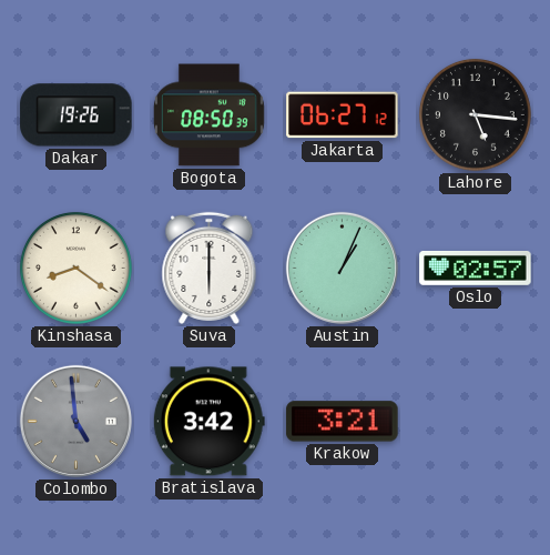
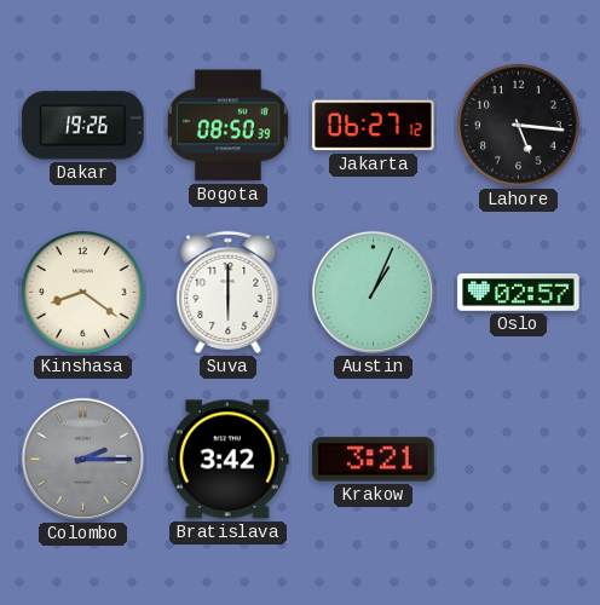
Colombo: 4:59 -> 2:15 (82, 459)
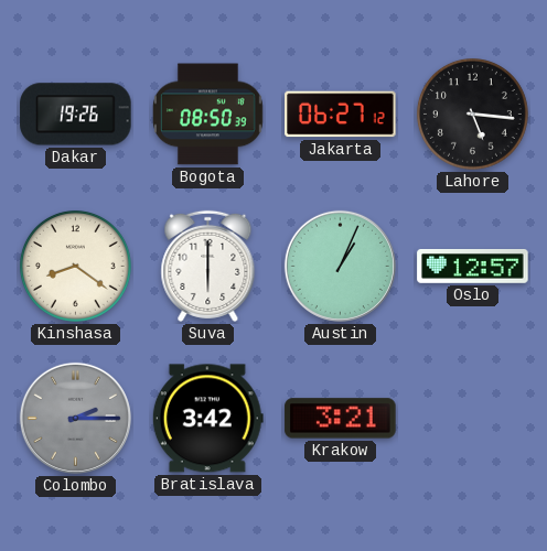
Oslo: 02:57 -> 12:57 (473, 267)
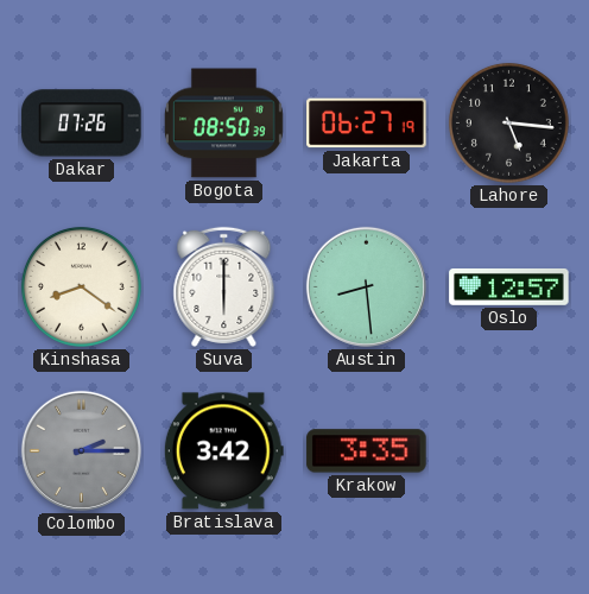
Dakar: 19:26 -> 07:26 (82, 124)
Jakarta: 06:27:12 -> 06:27:19 (367, 124)
Austin: 1:04 -> 8:29 (366, 286)
Krakow: 3:21 -> 3:35 (367, 451)
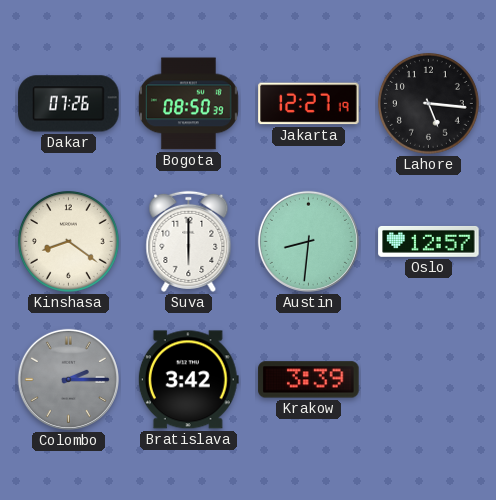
Jakarta: 06:27 -> 12:27 (309, 104)
Austin: 8:29 -> 8:31 (308, 241)
Krakow: 3:35 -> 3:39 (309, 380)
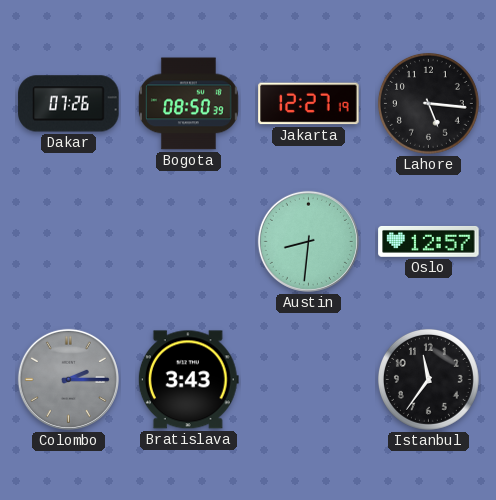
Kinshasa: 8:21 -> none (68, 241)
Suva: 6:00 -> none (189, 241)
Bratislava: 3:42 -> 3:43 (188, 380)
Krakow: 3:39 -> none (309, 380)
Istanbul: none -> 11:36 (428, 379)
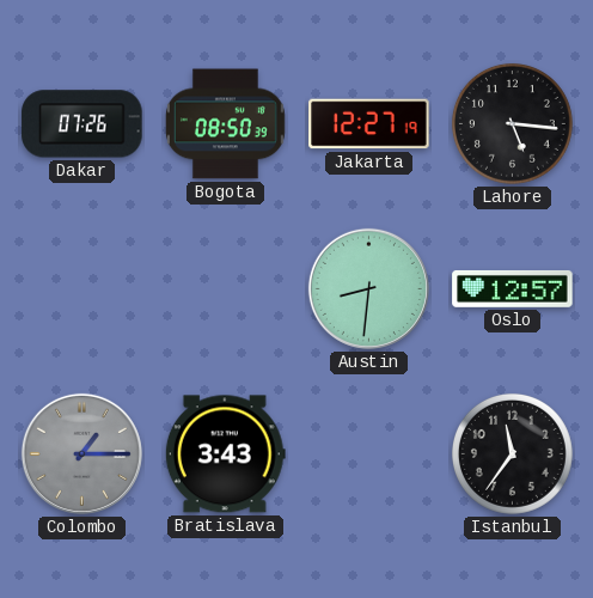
Colombo: 2:15 -> 1:15 (81, 453)
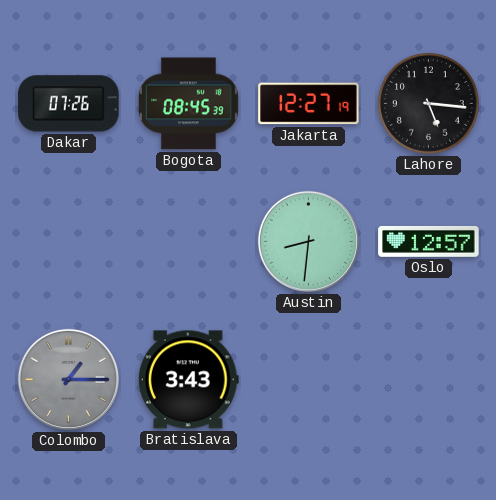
Bogota: 08:50 -> 08:45 (188, 104)
Istanbul: 11:36 -> none (512, 453)
